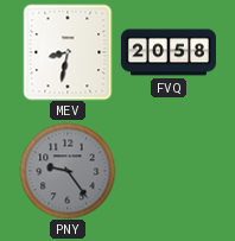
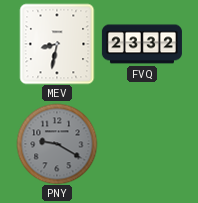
FVQ: 20:58 -> 23:32 (142, 44)
PNY: 9:24 -> 9:20 (57, 144)
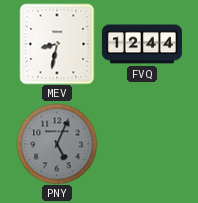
FVQ: 23:32 -> 12:44 (142, 44)
PNY: 9:20 -> 5:04 (57, 144)
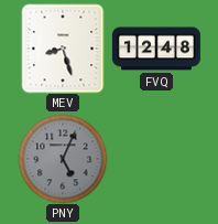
MEV: 8:32 -> 8:27 (63, 49)
FVQ: 12:44 -> 12:48 (156, 49)
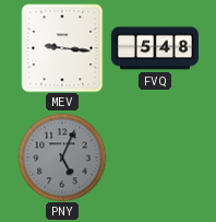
MEV: 8:27 -> 9:16 (62, 48)
FVQ: 12:48 -> 5:48 (155, 48)
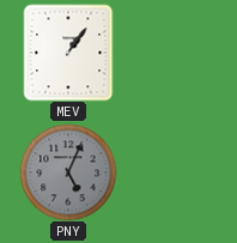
MEV: 9:16 -> 1:06 (68, 53)
FVQ: 5:48 -> none (155, 48)
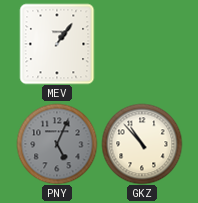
GKZ: none -> 10:53 (142, 144)
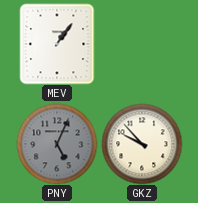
GKZ: 10:53 -> 9:53 (142, 144)
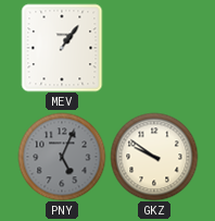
GKZ: 9:53 -> 9:51 (154, 157)
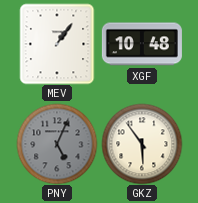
XGF: none -> 10:48 (142, 44)
GKZ: 9:51 -> 5:54 (142, 144)
